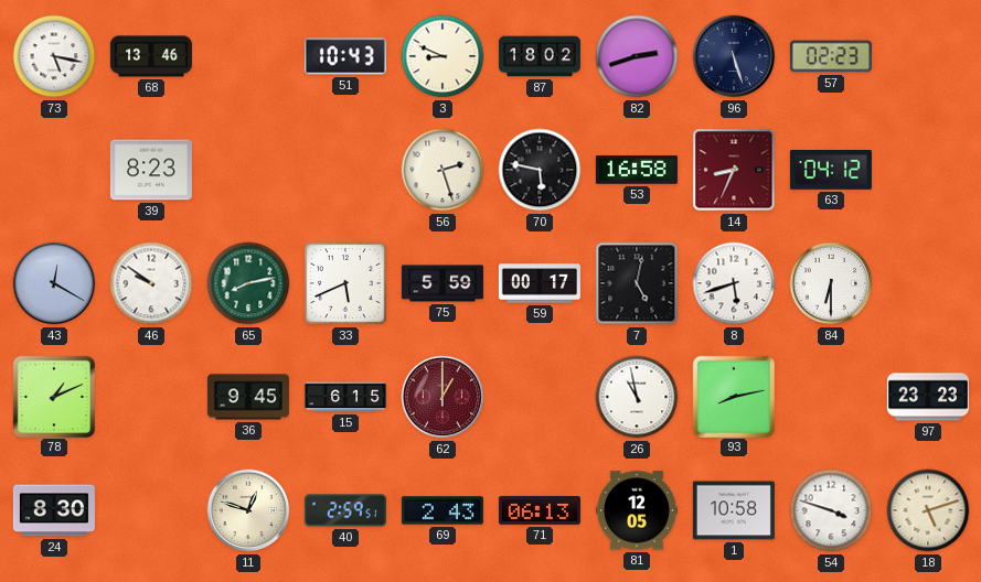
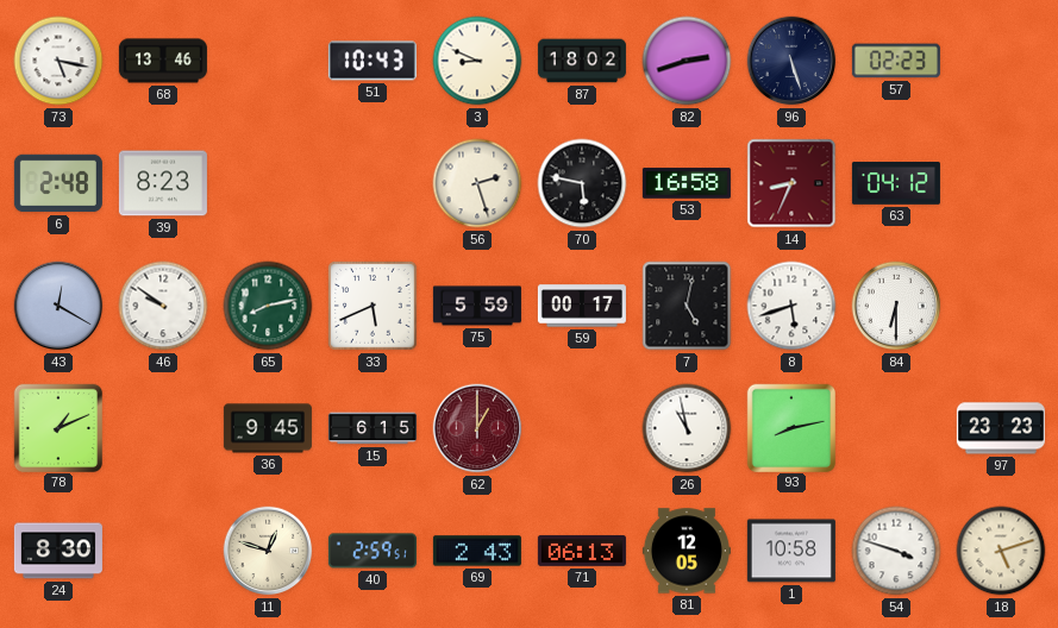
6: none -> 2:48 (58, 183)
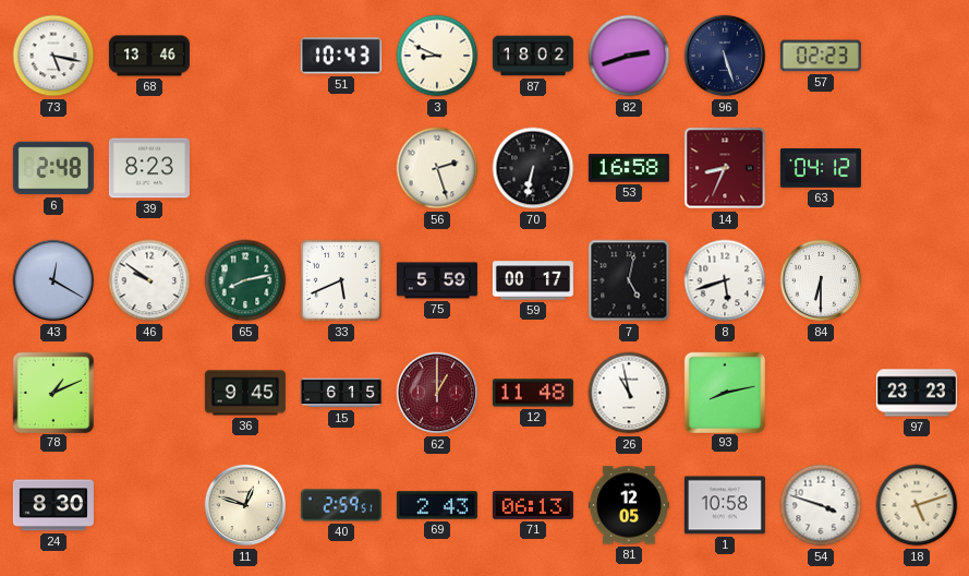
70: 5:47 -> 6:32 (533, 168)
12: none -> 11:48 (533, 393)
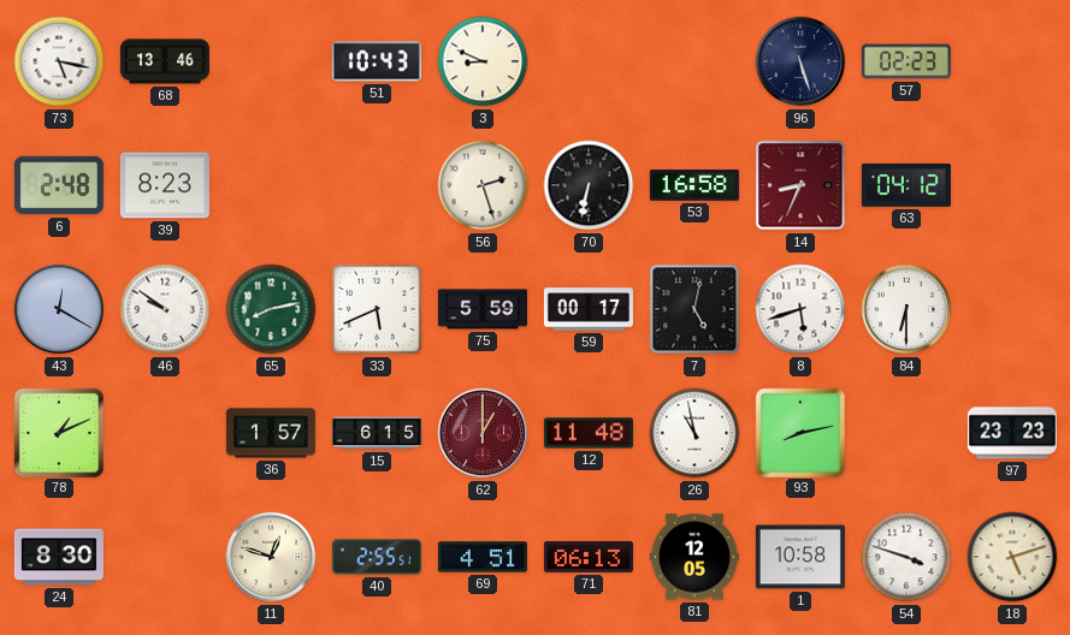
87: 18:02 -> none (533, 56)
82: 2:42 -> none (629, 56)
36: 9:45 -> 1:57 (271, 433)
40: 2:59 -> 2:55 (377, 557)
69: 2:43 -> 4:51 (483, 557)
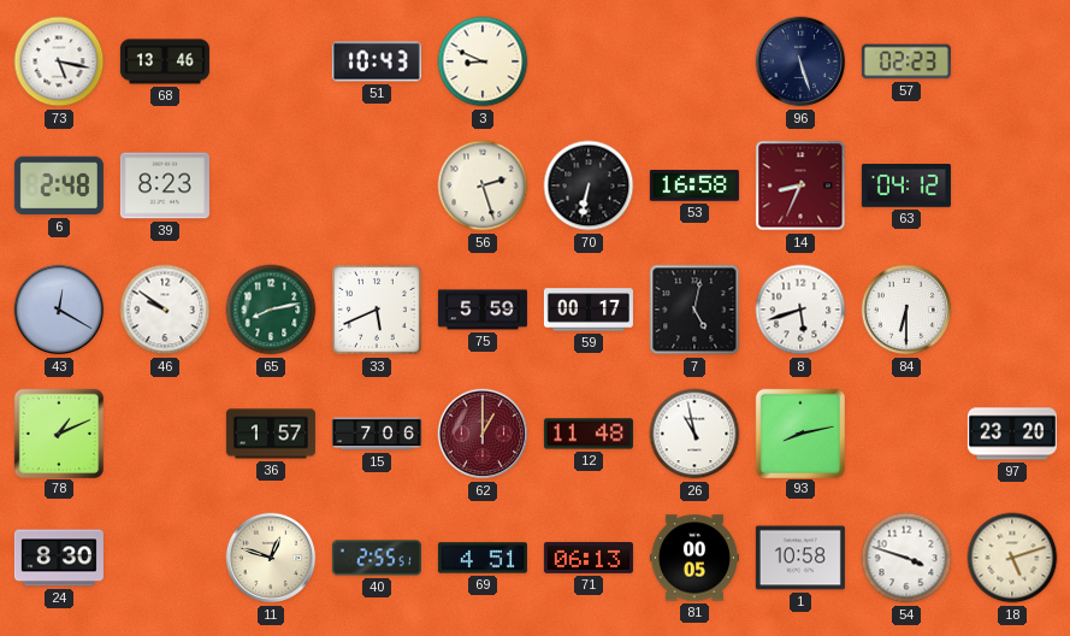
15: 6:15 -> 7:06 (377, 434)
97: 23:23 -> 23:20 (1012, 434)
81: 12:05 -> 00:05 (694, 558)
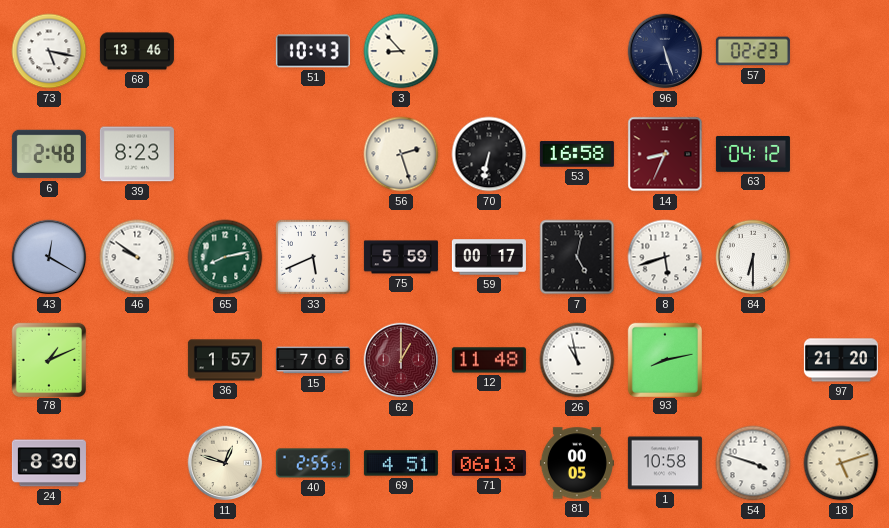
3: 8:49 -> 8:53 (401, 51)
97: 23:20 -> 21:20 (841, 360)
